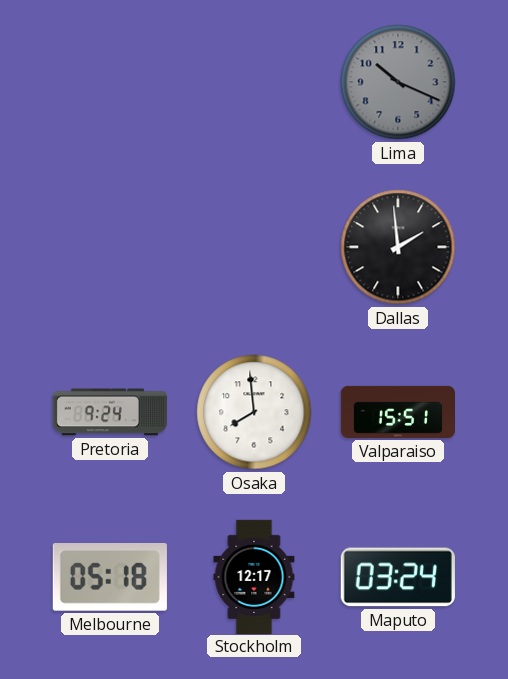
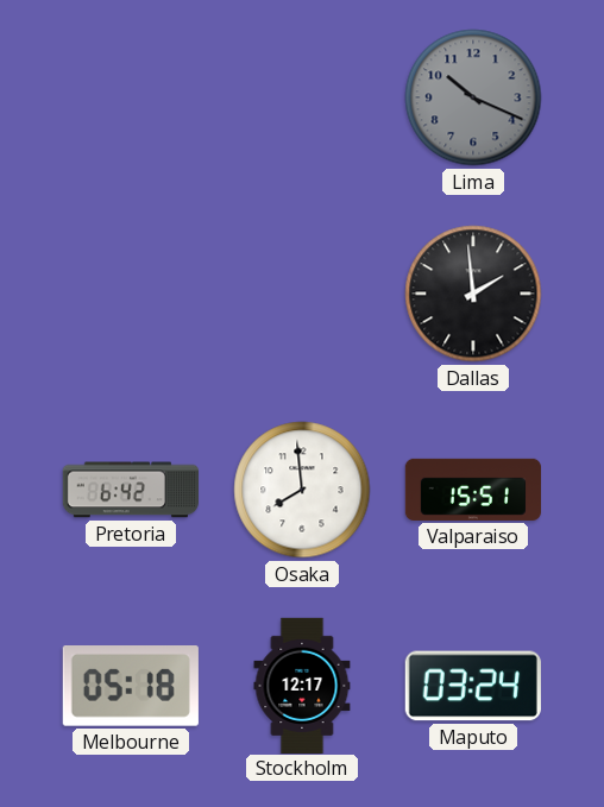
Pretoria: 9:24 -> 6:42 (131, 490)
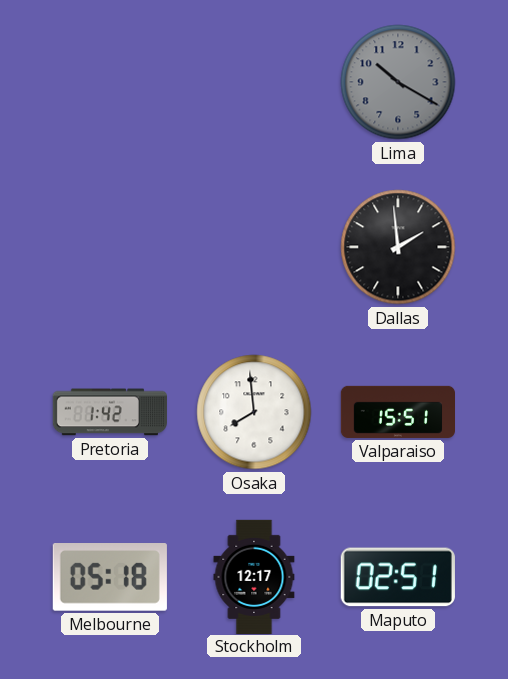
Lima: 10:19 -> 10:20 (398, 82)
Pretoria: 6:42 -> 1:42 (110, 412)
Maputo: 03:24 -> 02:51 (398, 577)
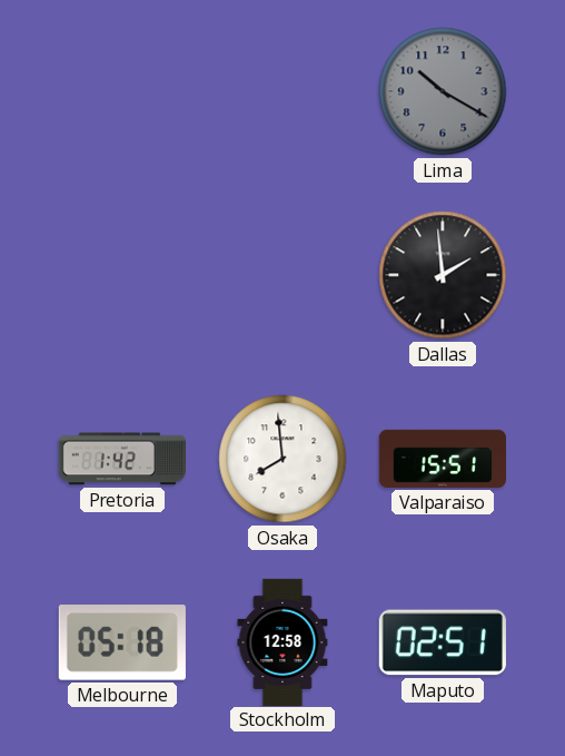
Stockholm: 12:17 -> 12:58 (282, 641)
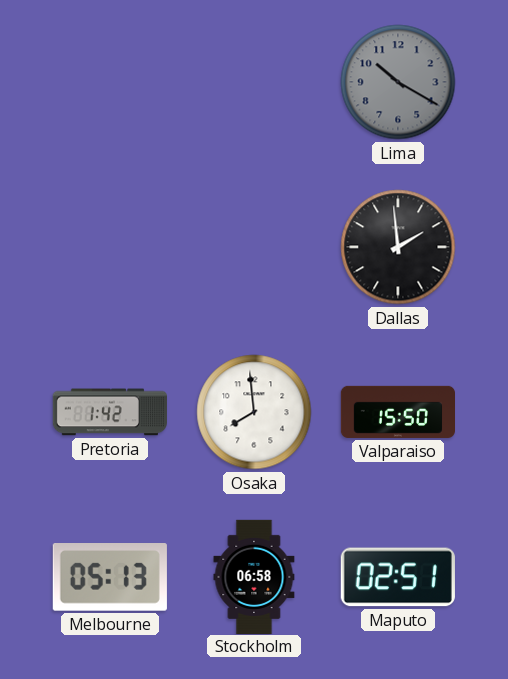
Valparaiso: 15:51 -> 15:50 (397, 412)
Melbourne: 05:18 -> 05:13 (110, 577)
Stockholm: 12:58 -> 06:58 (254, 576)
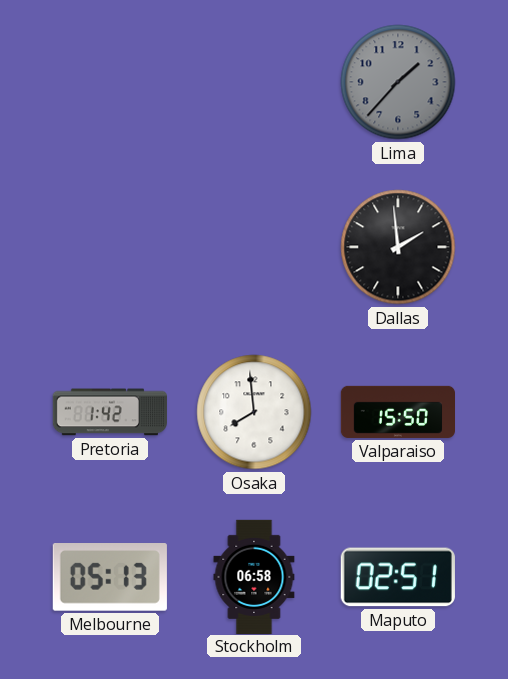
Lima: 10:20 -> 1:37 (398, 82)
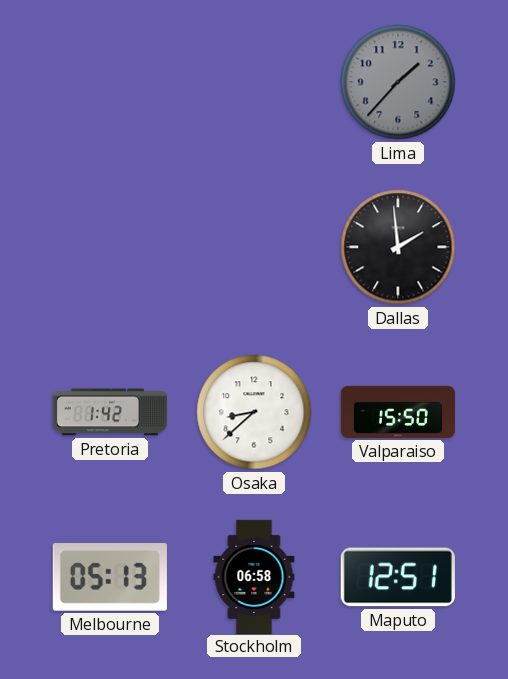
Osaka: 7:59 -> 8:38 (254, 412)
Maputo: 02:51 -> 12:51 (398, 577)
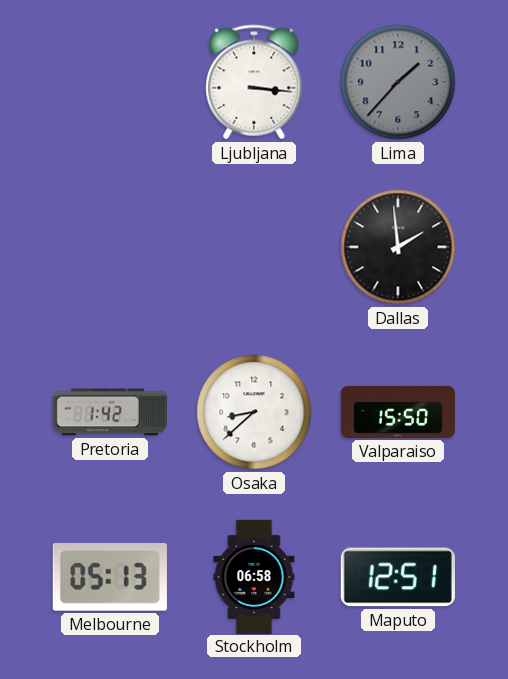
Ljubljana: none -> 3:16 (254, 82)
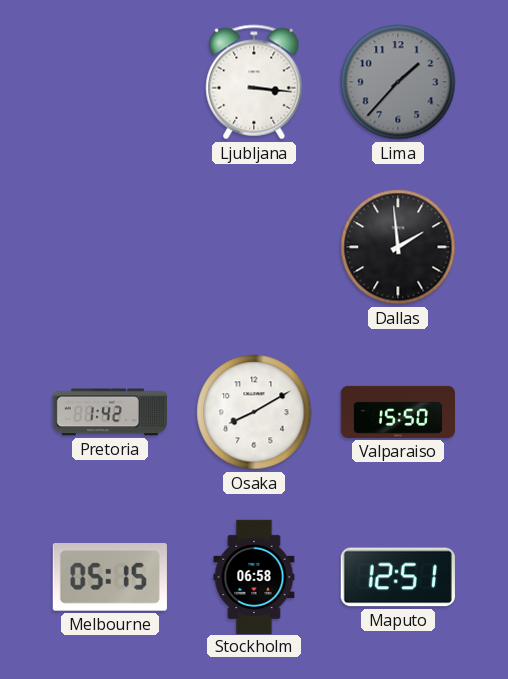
Osaka: 8:38 -> 8:10 (254, 412)
Melbourne: 05:13 -> 05:15 (110, 577)
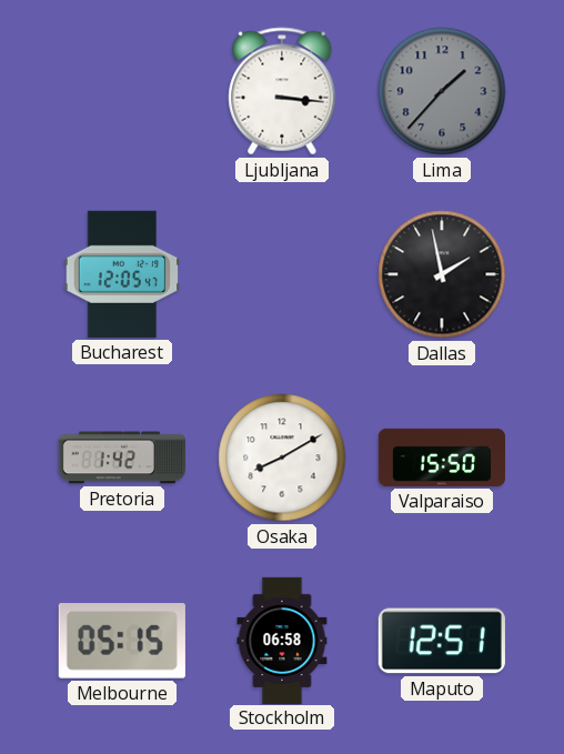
Bucharest: none -> 12:05 (122, 274)
Dallas: 1:59 -> 1:58 (442, 274)
